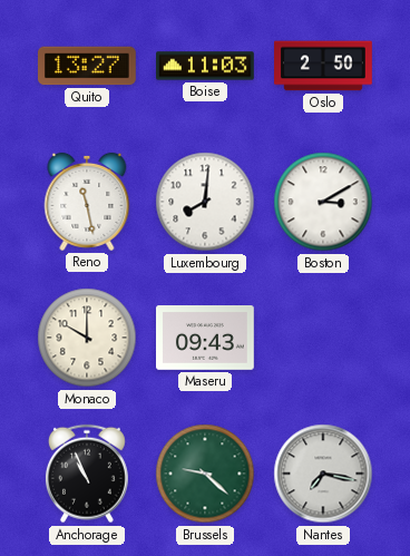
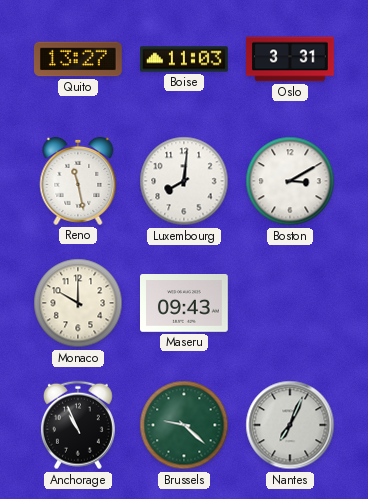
Oslo: 2:50 -> 3:31 (291, 59)
Nantes: 7:17 -> 7:04 (290, 425)
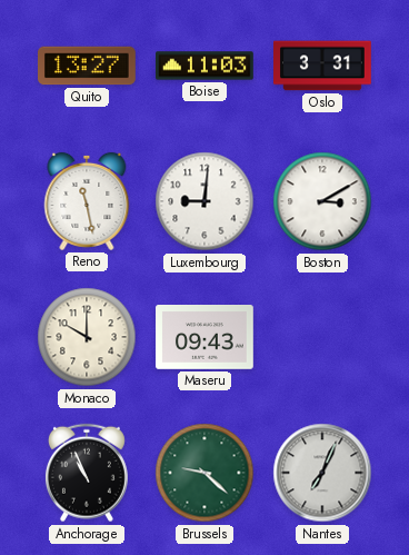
Luxembourg: 8:01 -> 9:01 (205, 201)
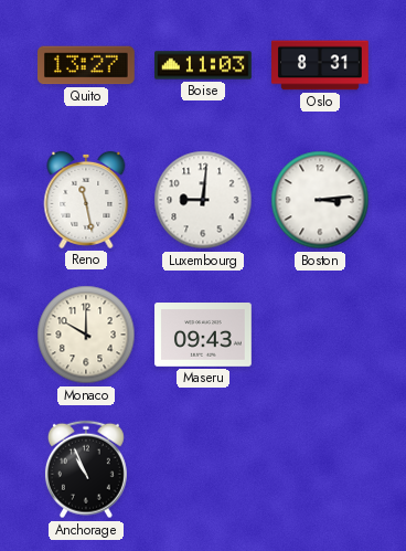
Oslo: 3:31 -> 8:31 (321, 65)
Boston: 3:10 -> 3:14 (320, 200)
Brussels: 9:22 -> none (205, 473)
Nantes: 7:04 -> none (322, 473)
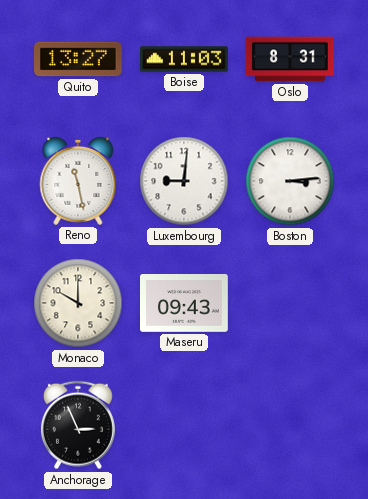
Anchorage: 10:56 -> 2:56 (78, 425)
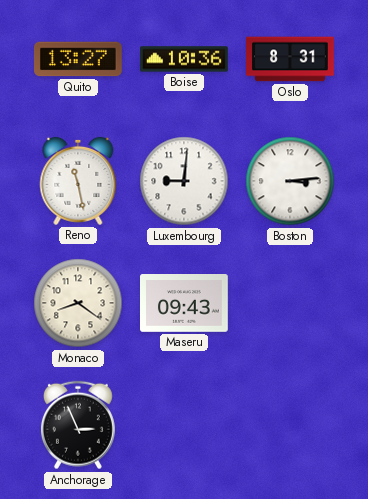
Boise: 11:03 -> 10:36 (184, 59)
Monaco: 10:00 -> 8:21 (78, 303)
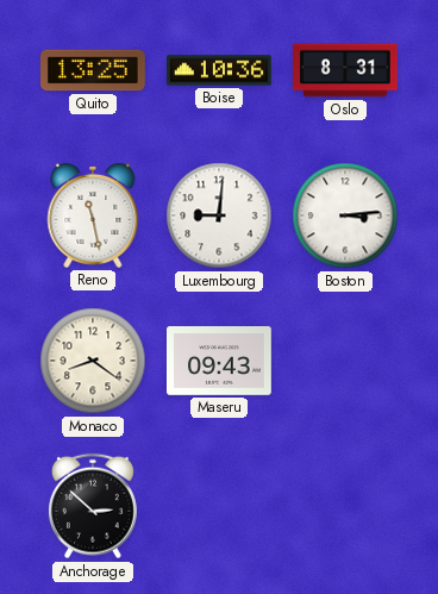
Quito: 13:27 -> 13:25 (94, 70)
Anchorage: 2:56 -> 2:52 (93, 506)
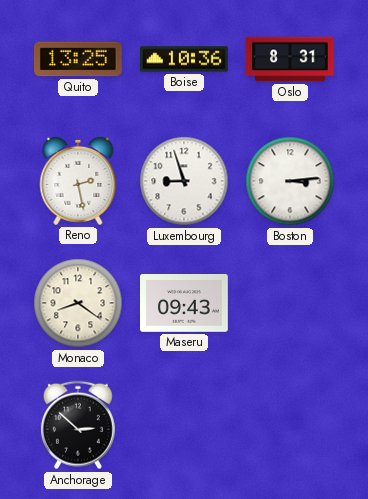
Reno: 11:28 -> 2:28 (78, 181)
Luxembourg: 9:01 -> 8:57 (184, 181)
